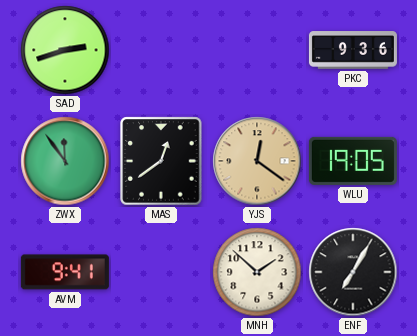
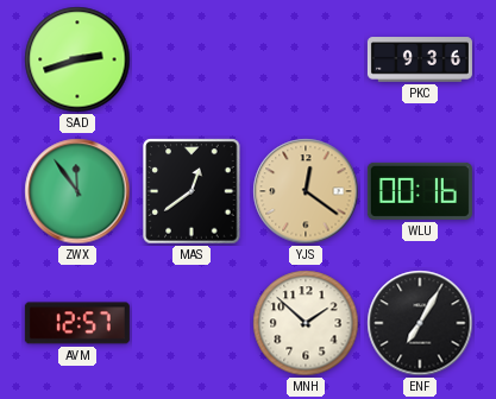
WLU: 19:05 -> 00:16 (420, 191)
AVM: 9:41 -> 12:57 (77, 323)
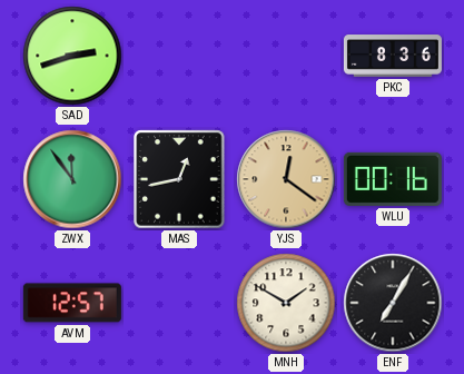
PKC: 9:36 -> 8:36 (393, 56)
MAS: 12:39 -> 12:43 (179, 179)
MNH: 1:52 -> 1:50 (286, 303)
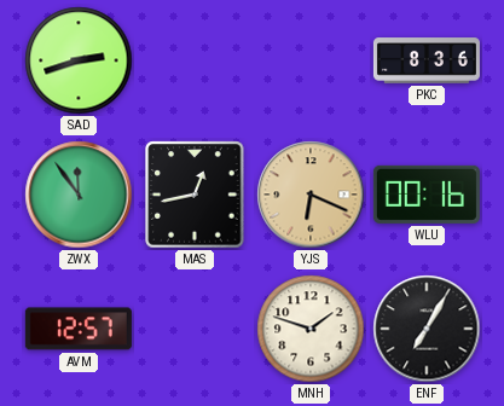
YJS: 12:21 -> 6:19 (311, 195)
MNH: 1:50 -> 1:48 (311, 329)
